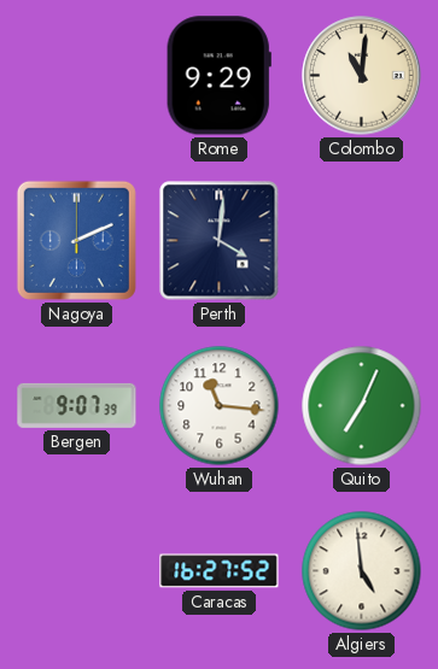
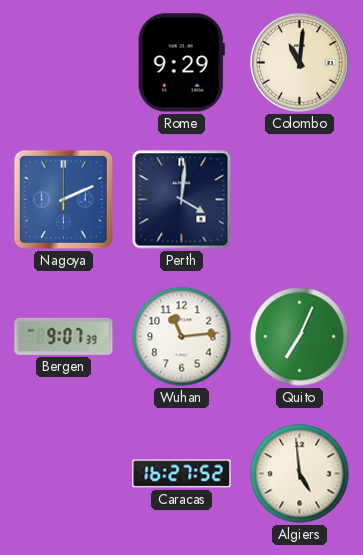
Wuhan: 11:16 -> 11:14 (182, 337)
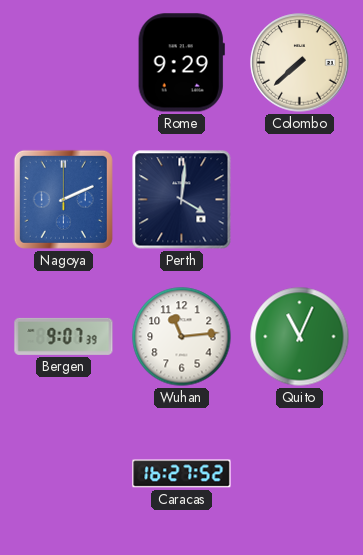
Colombo: 11:01 -> 7:38 (300, 63)
Quito: 7:04 -> 11:04 (300, 337)
Algiers: 4:59 -> none (300, 474)
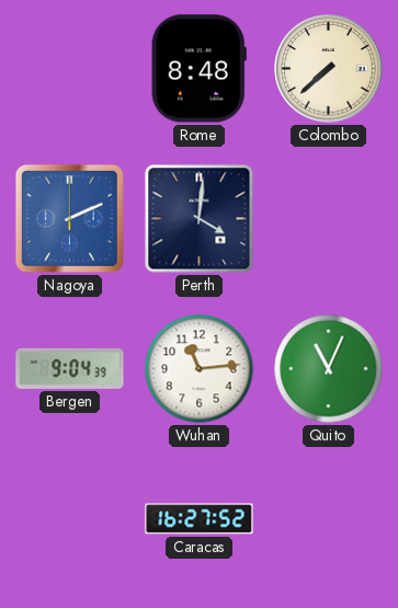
Rome: 9:29 -> 8:48 (198, 69)
Bergen: 9:07 -> 9:04 (70, 368)
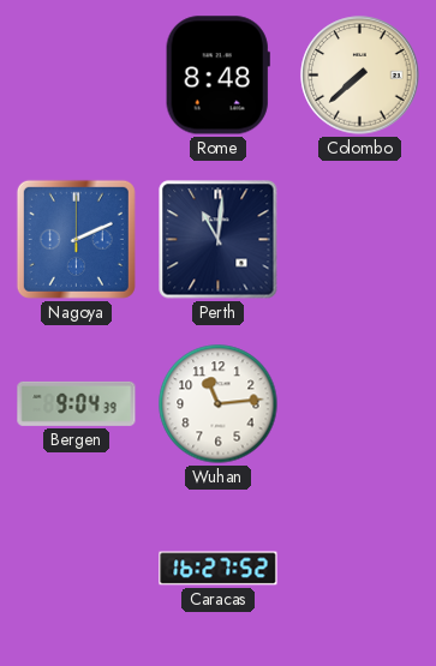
Perth: 4:01 -> 11:01 (219, 240)
Quito: 11:04 -> none (329, 369)
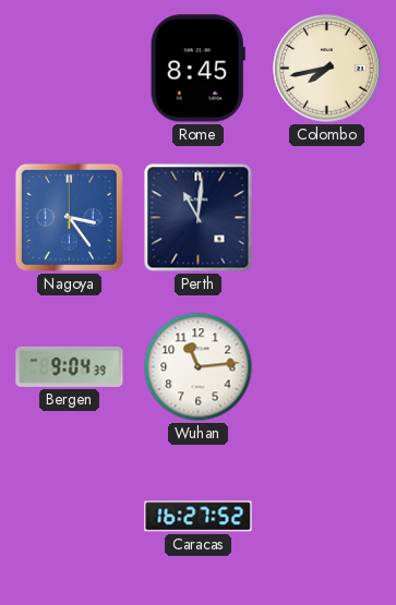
Rome: 8:48 -> 8:45 (197, 69)
Colombo: 7:38 -> 7:43 (327, 69)
Nagoya: 2:11 -> 3:24 (69, 217)
